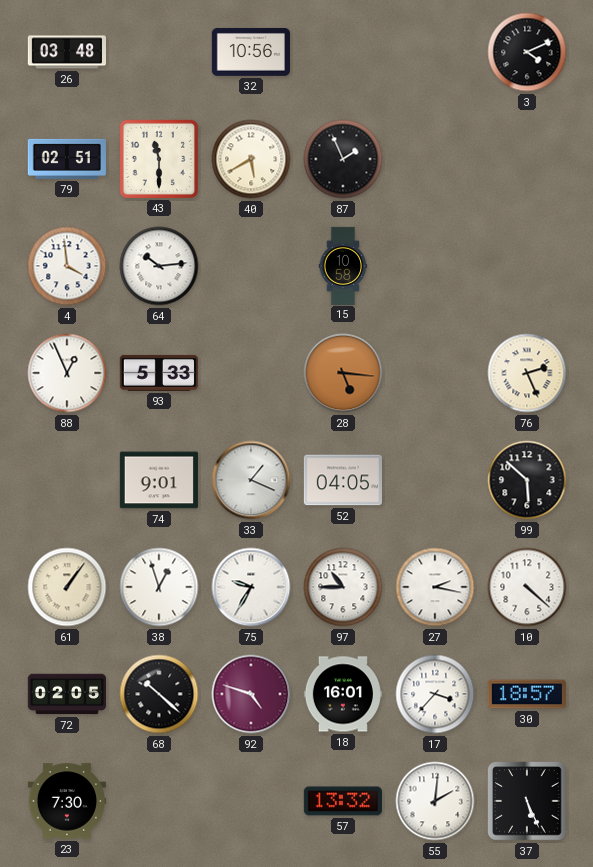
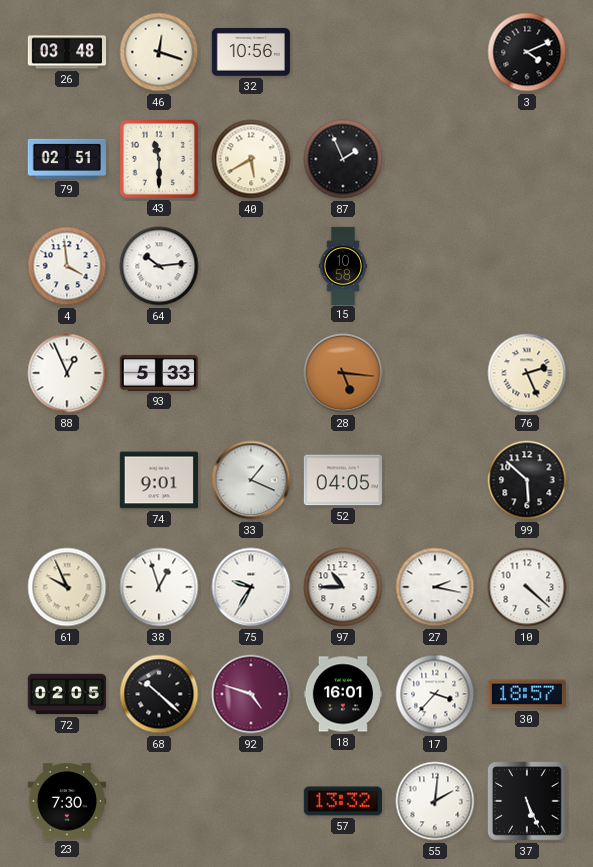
46: none -> 12:18 (159, 52)
61: 1:06 -> 9:56 (67, 587)
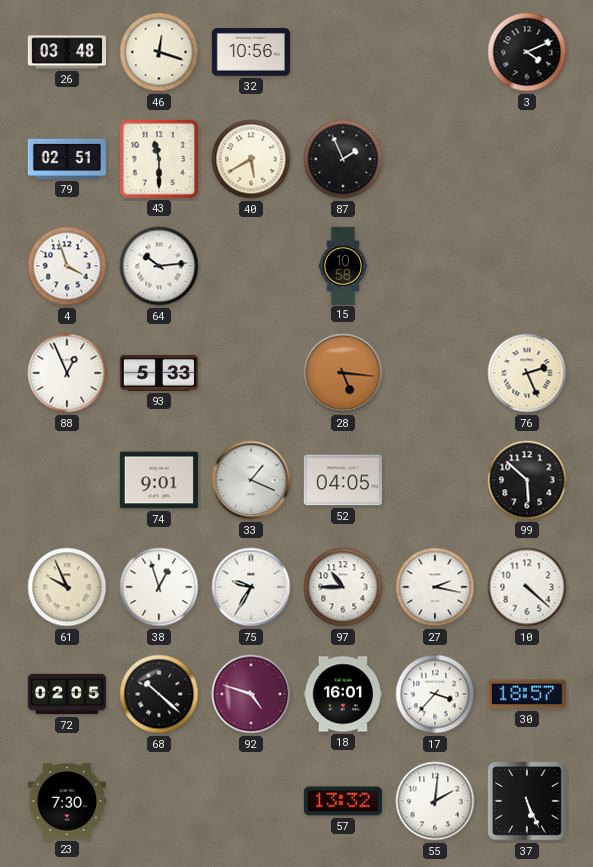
4: 3:59 -> 3:57 (67, 266)
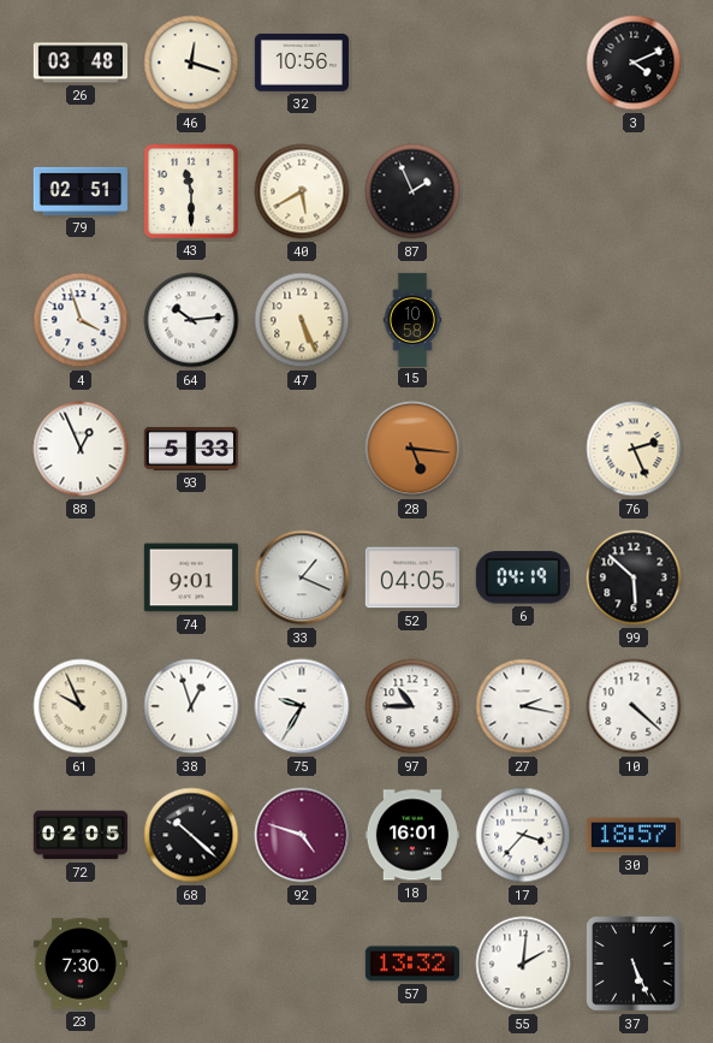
47: none -> 5:26 (302, 320)
6: none -> 04:19 (523, 577)
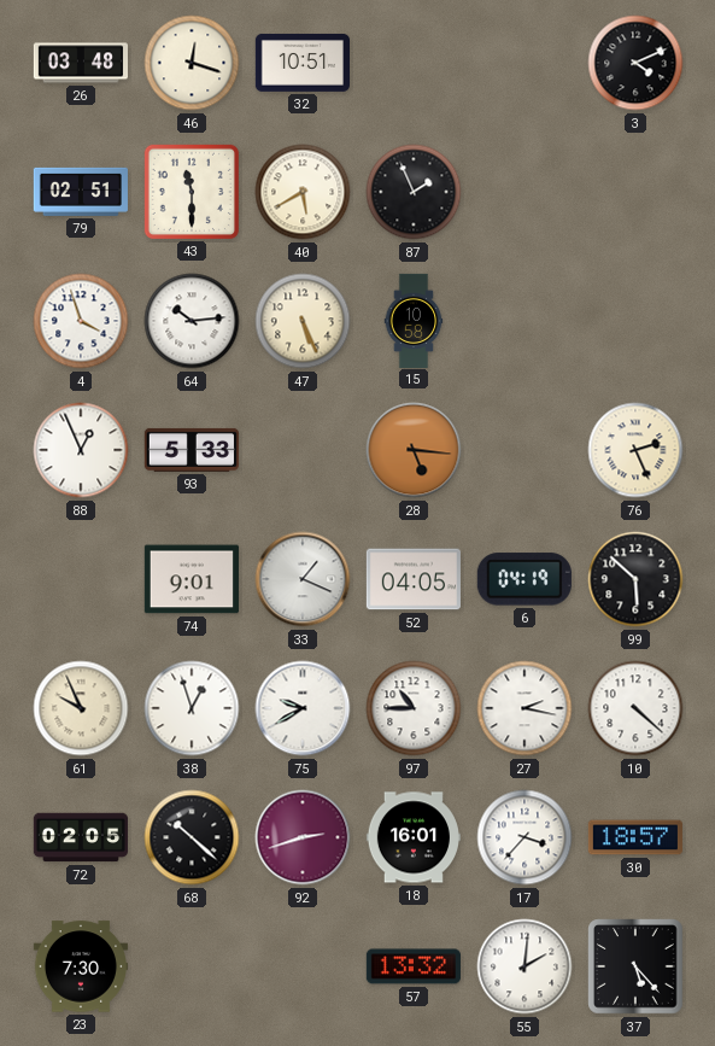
32: 10:56 -> 10:51 (301, 63)
75: 9:35 -> 9:40 (303, 708)
92: 4:48 -> 2:42 (303, 837)
37: 5:26 -> 5:23 (635, 966)
